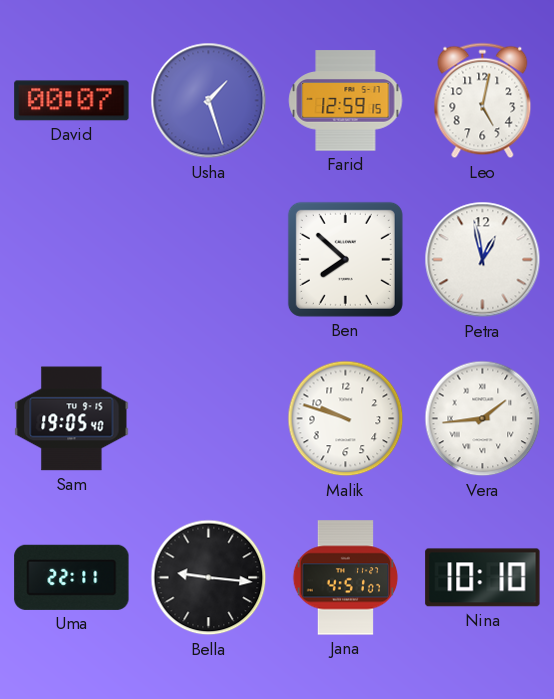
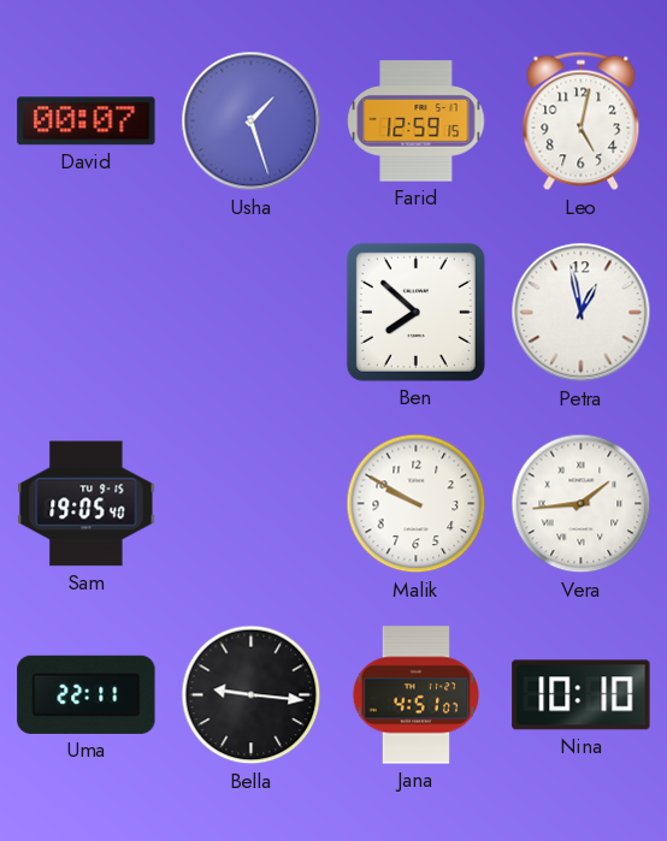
Malik: 9:48 -> 9:50 (417, 504)
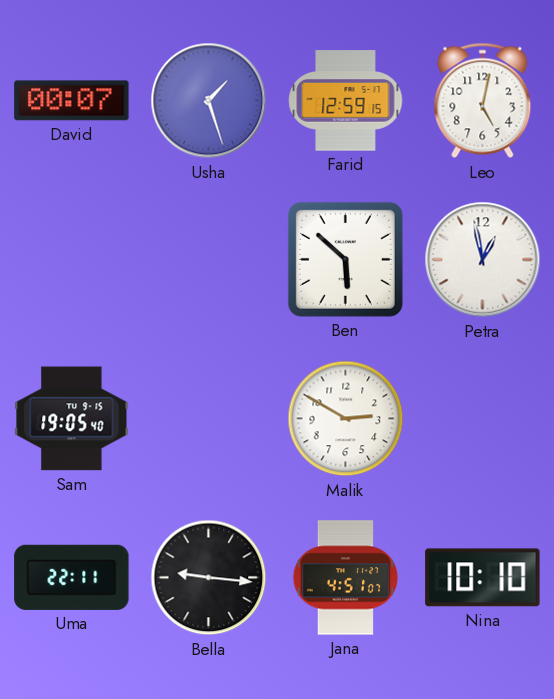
Ben: 7:52 -> 5:52 (345, 259)
Malik: 9:50 -> 2:50 (346, 419)
Vera: 1:44 -> none (582, 504)
